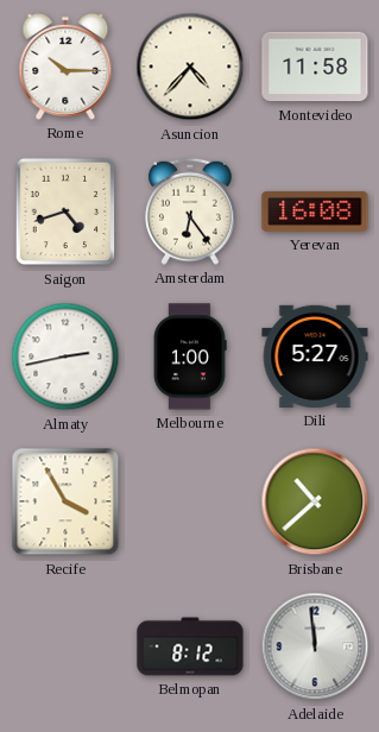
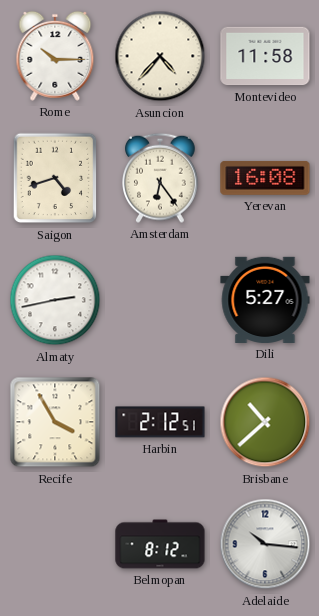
Melbourne: 1:00 -> none (190, 356)
Harbin: none -> 2:12 (160, 422)
Adelaide: 11:59 -> 10:16 (265, 544)
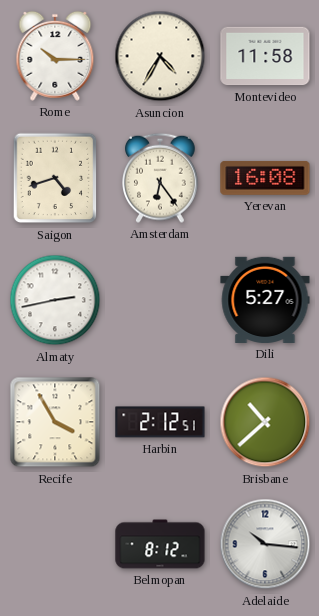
Asuncion: 4:37 -> 4:35 (160, 56)
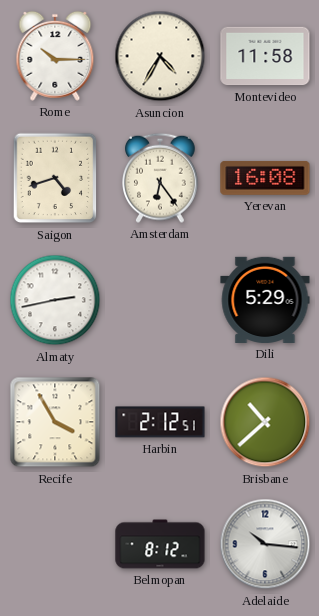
Dili: 5:27 -> 5:29 (265, 300)
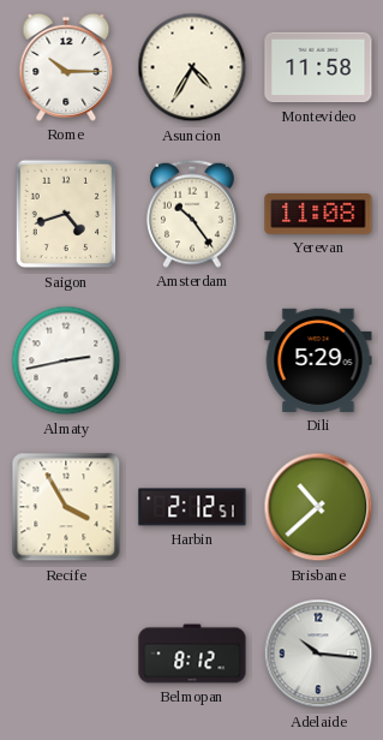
Amsterdam: 6:24 -> 10:24 (193, 214)
Yerevan: 16:08 -> 11:08 (318, 214)
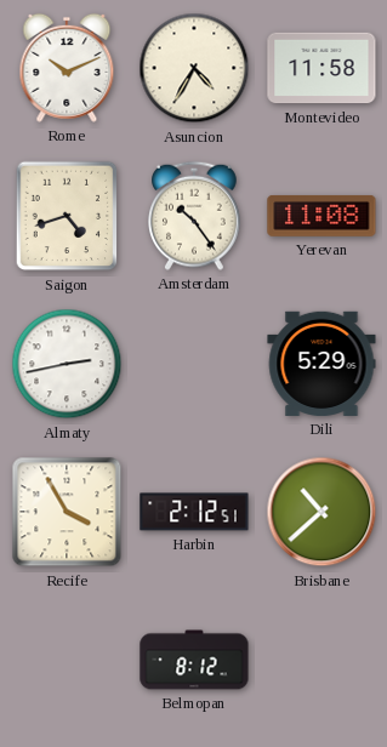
Rome: 10:15 -> 10:11 (67, 68)
Adelaide: 10:16 -> none (318, 654)
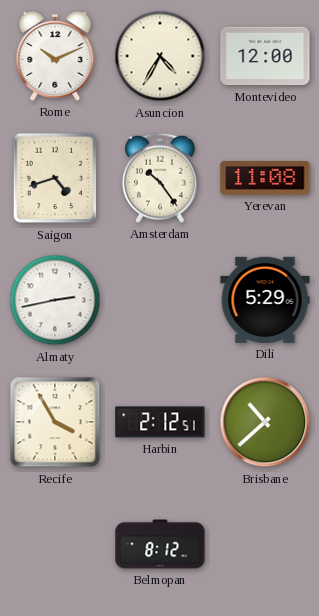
Montevideo: 11:58 -> 12:00 (265, 56)
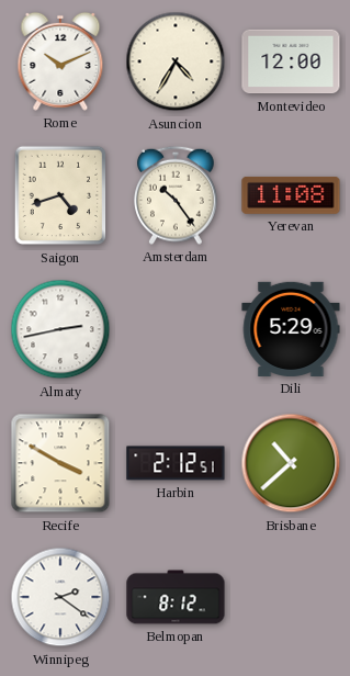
Recife: 3:55 -> 3:50 (60, 463)
Winnipeg: none -> 2:21 (60, 597)
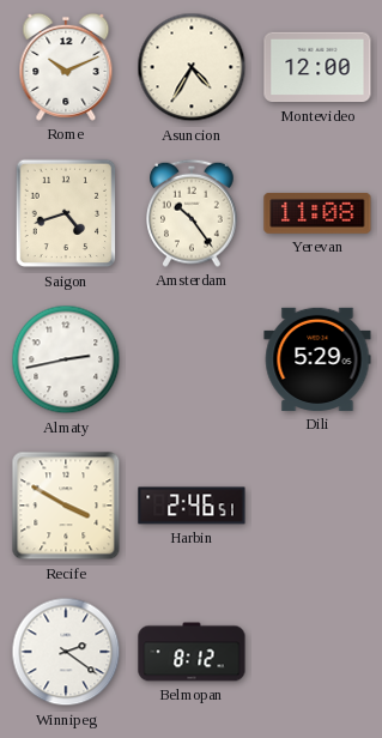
Harbin: 2:12 -> 2:46 (192, 506)
Brisbane: 10:38 -> none (291, 463)
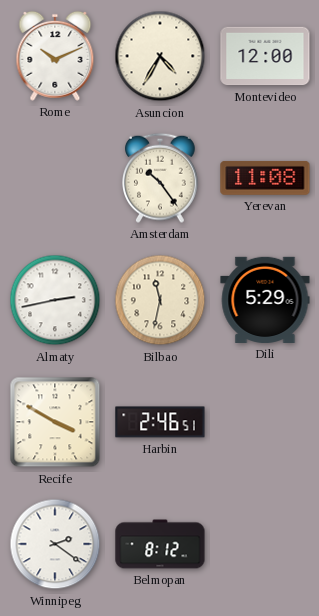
Saigon: 4:42 -> none (66, 213)
Bilbao: none -> 11:32 (160, 300)
